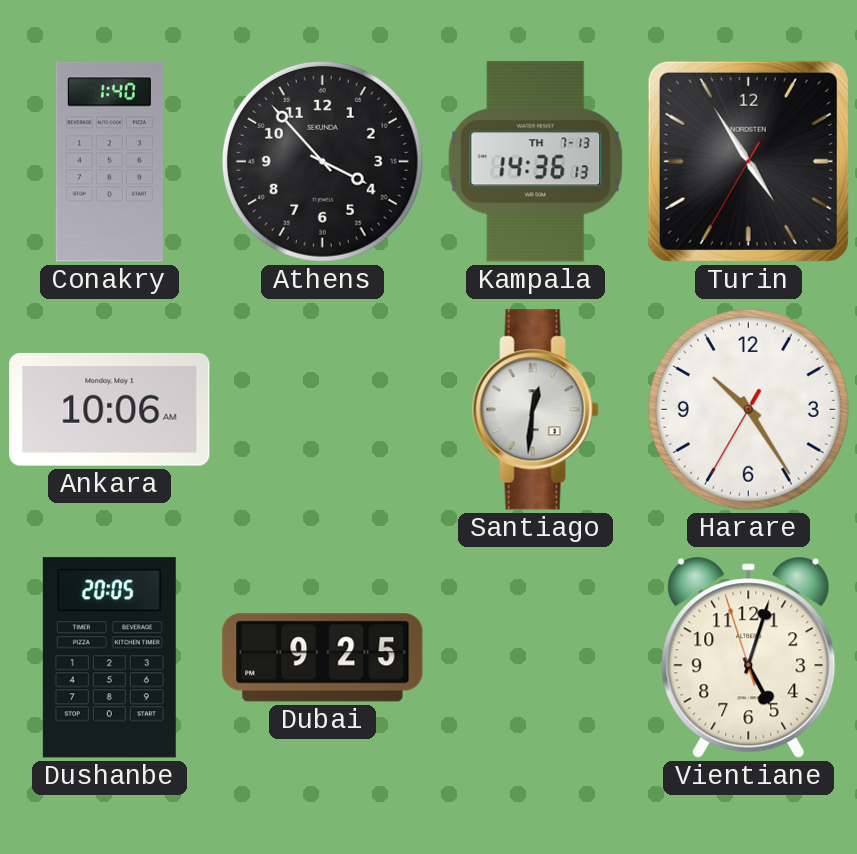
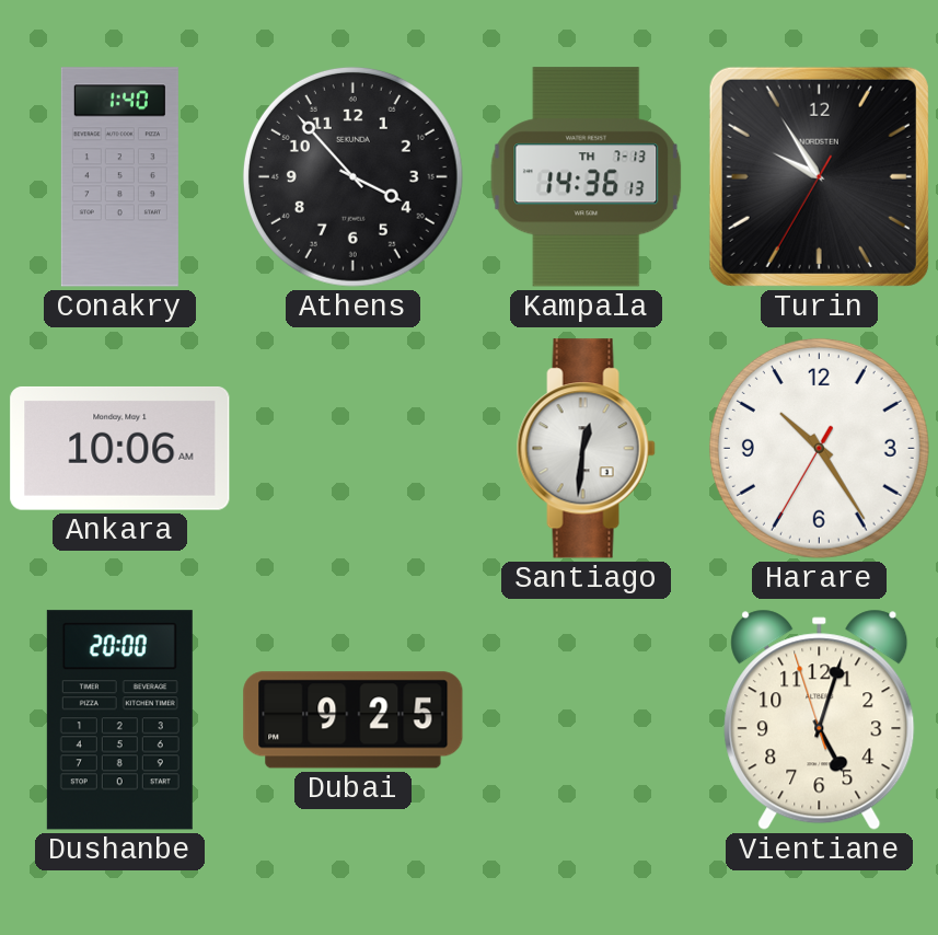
Turin: 4:54 -> 9:54 (819, 176)
Dushanbe: 20:05 -> 20:00 (119, 720)
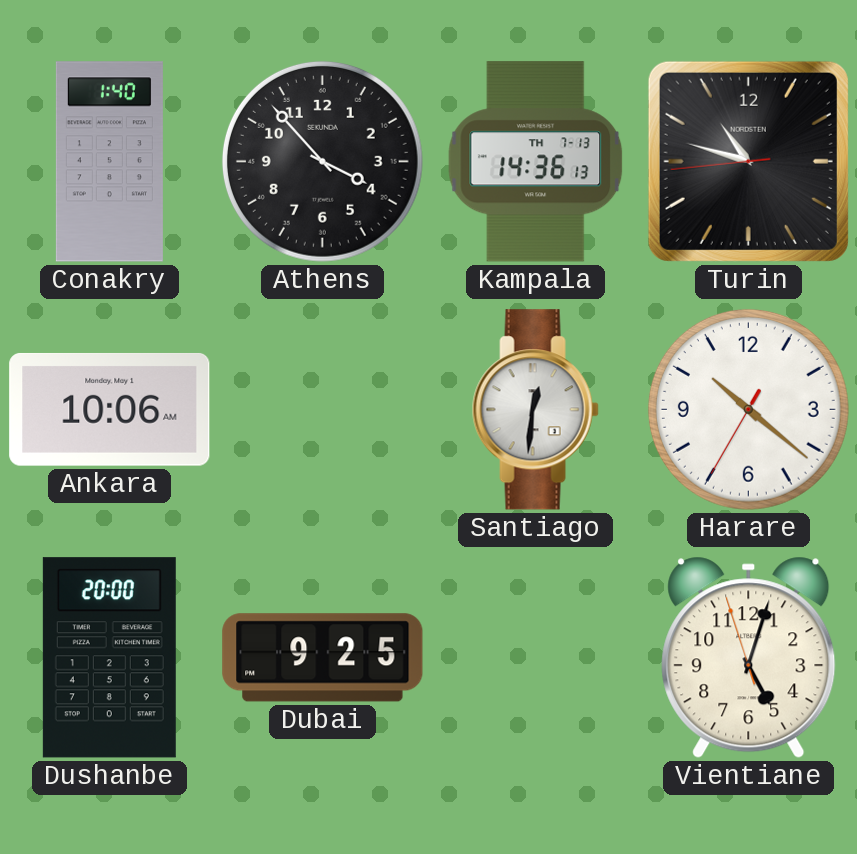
Turin: 9:54 -> 10:47 (748, 161)
Harare: 10:24 -> 10:21 (748, 409)
